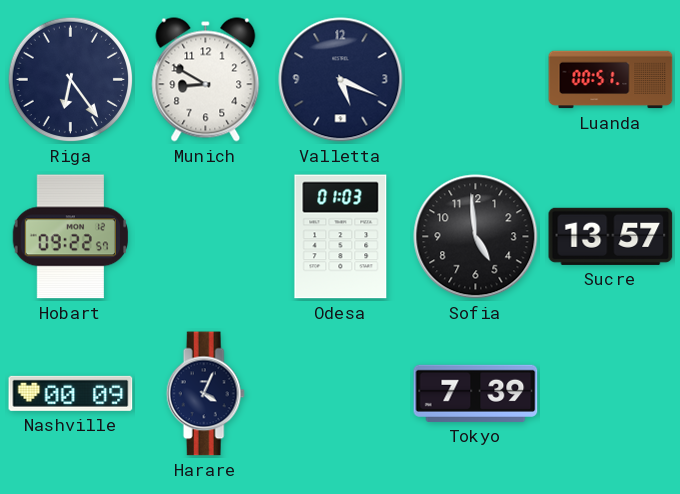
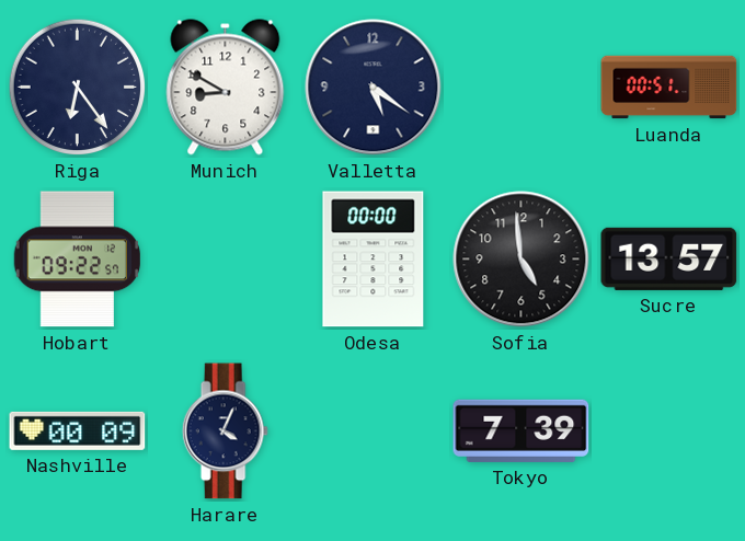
Valletta: 5:19 -> 5:21 (374, 88)
Odesa: 01:03 -> 00:00 (374, 260)
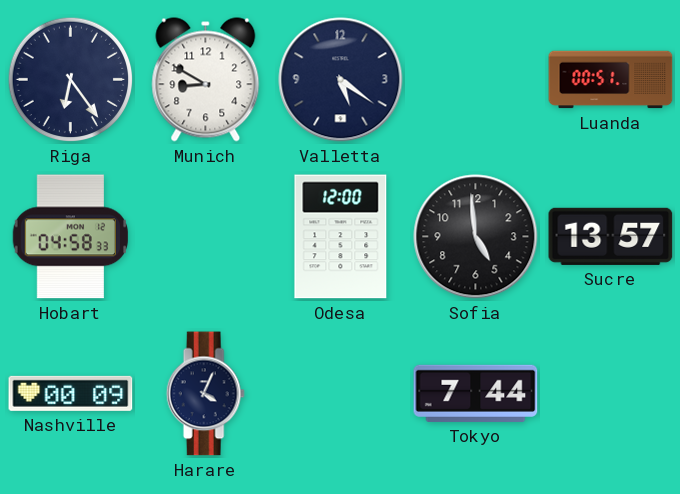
Hobart: 09:22 -> 04:58 (71, 237)
Odesa: 00:00 -> 12:00 (341, 237)
Tokyo: 7:39 -> 7:44 (476, 393)
